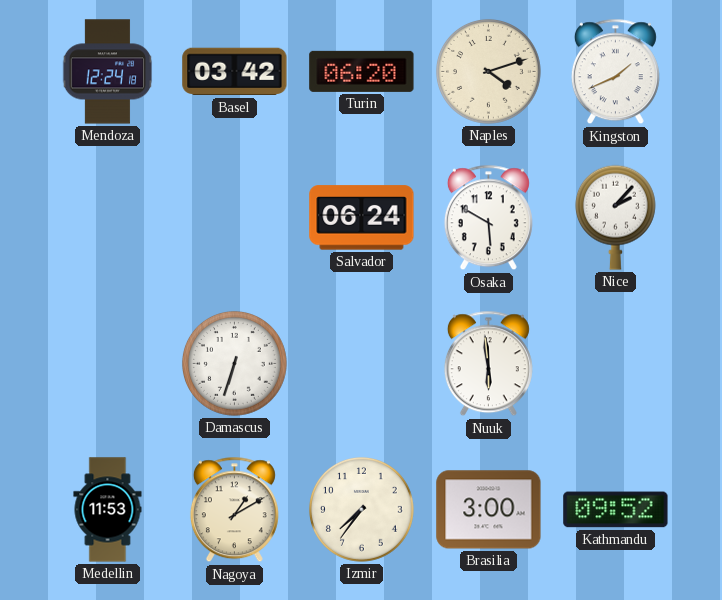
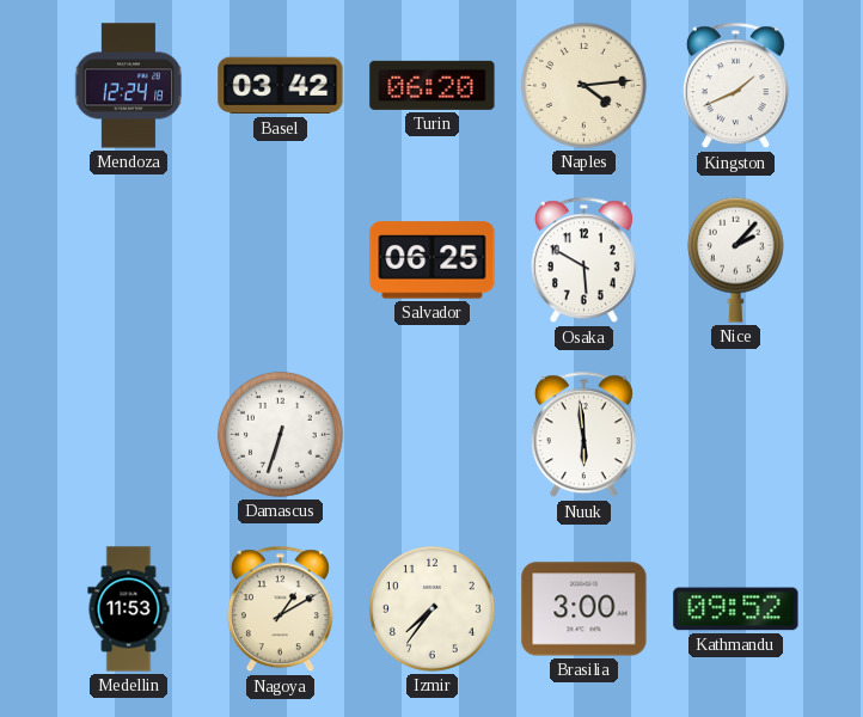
Naples: 4:12 -> 4:14 (583, 85)
Salvador: 06:24 -> 06:25 (433, 261)
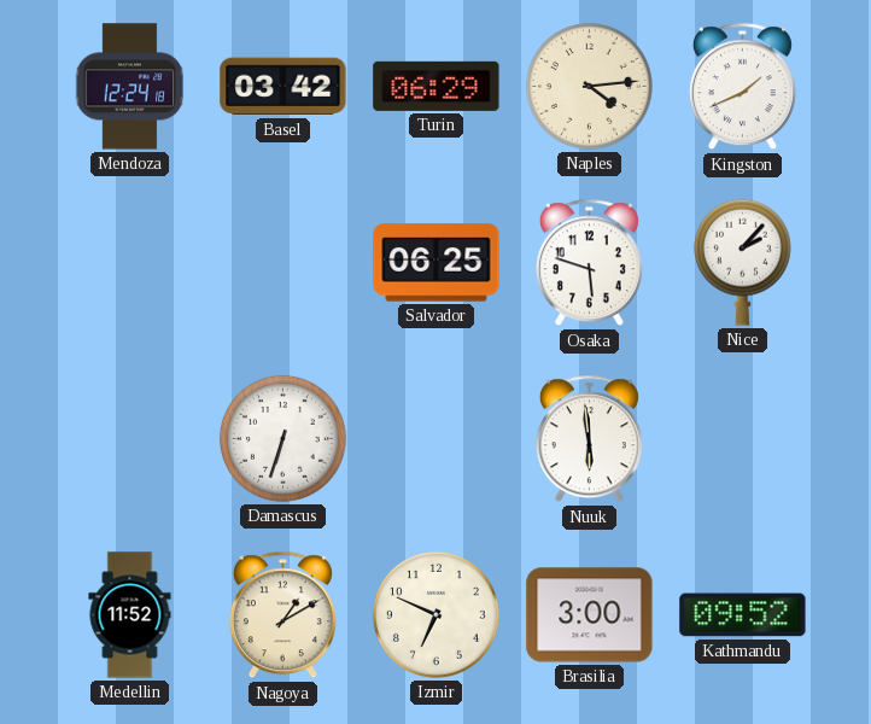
Turin: 06:20 -> 06:29 (437, 86)
Osaka: 5:50 -> 5:48 (589, 263)
Medellin: 11:53 -> 11:52 (130, 615)
Izmir: 7:36 -> 6:49 (435, 614)
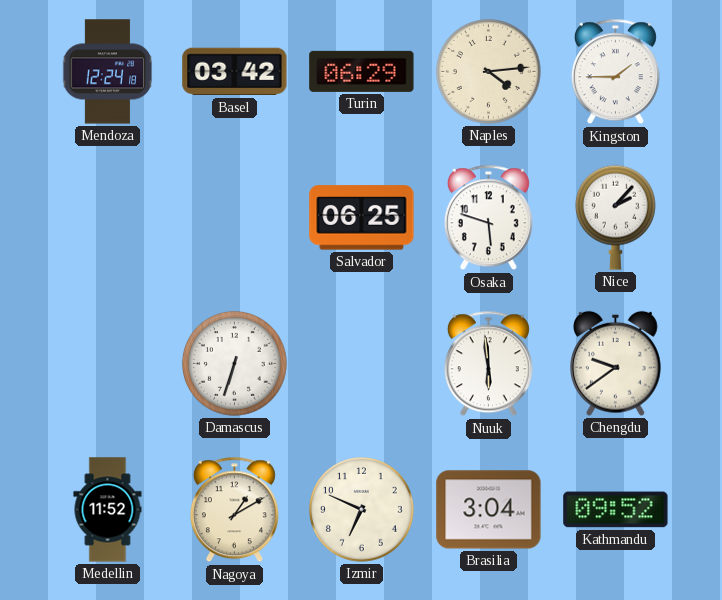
Kingston: 1:41 -> 1:45 (615, 72)
Chengdu: none -> 9:39 (616, 363)
Brasilia: 3:00 -> 3:04 (489, 510)
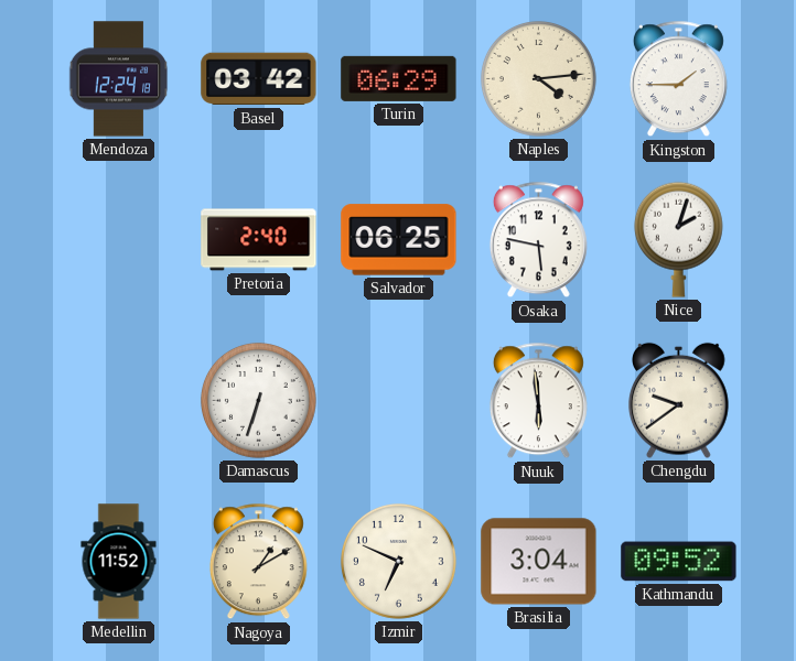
Pretoria: none -> 2:40 (259, 240)
Osaka: 5:48 -> 5:47 (538, 240)
Nice: 2:07 -> 2:03 (678, 239)
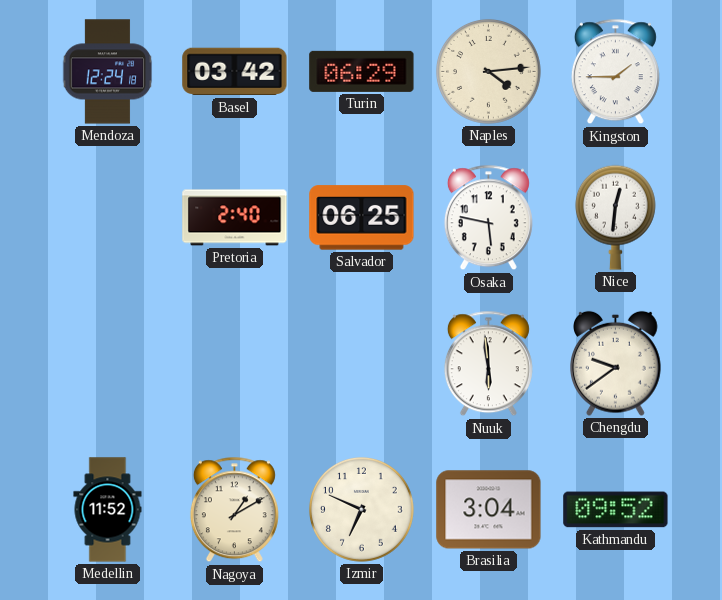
Nice: 2:03 -> 12:31 (615, 217)
Damascus: 6:33 -> none (258, 400)
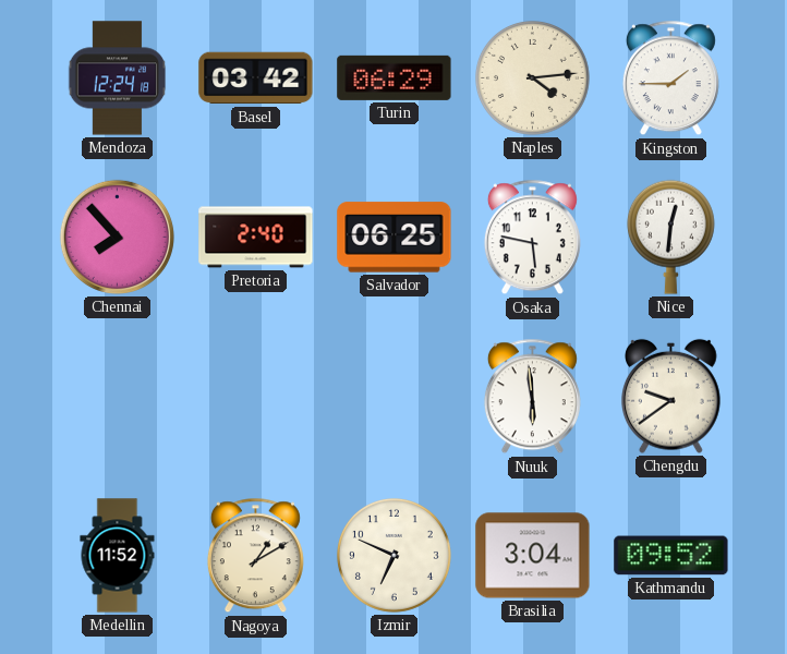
Chennai: none -> 7:53 (117, 237)
